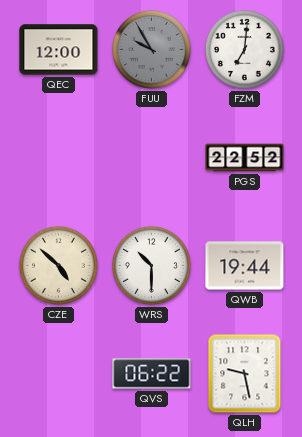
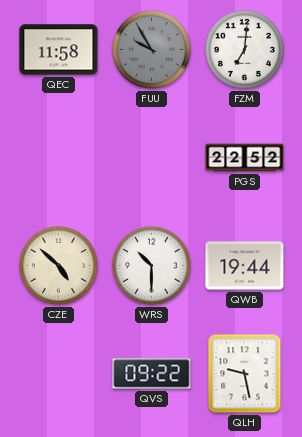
QEC: 12:00 -> 11:58 (59, 50)
QVS: 06:22 -> 09:22 (152, 374)
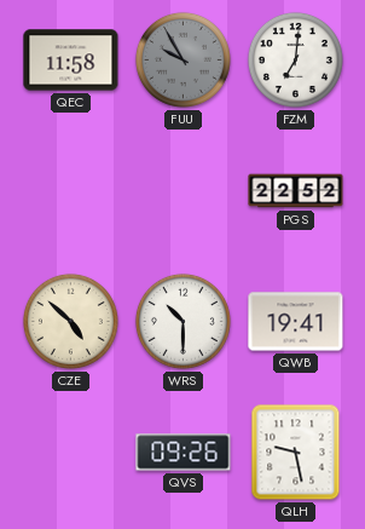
QWB: 19:44 -> 19:41 (296, 322)
QVS: 09:22 -> 09:26 (184, 453)
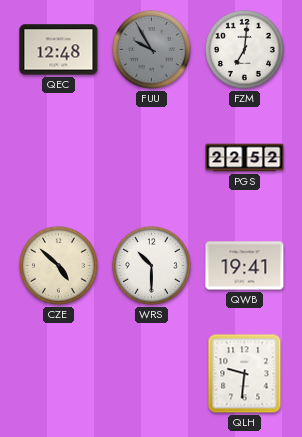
QEC: 11:58 -> 12:48 (59, 50)
QVS: 09:26 -> none (184, 453)
QLH: 9:28 -> 9:31 (245, 374)
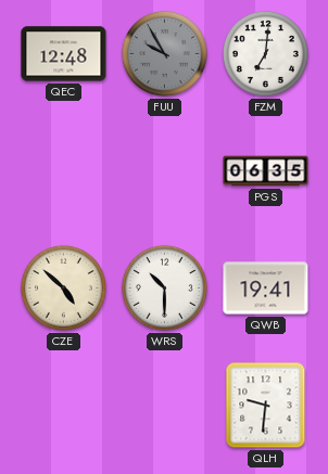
PGS: 22:52 -> 06:35 (266, 171)
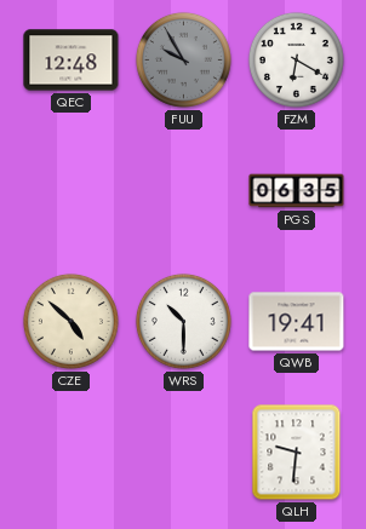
FZM: 7:01 -> 6:20 (296, 59)
